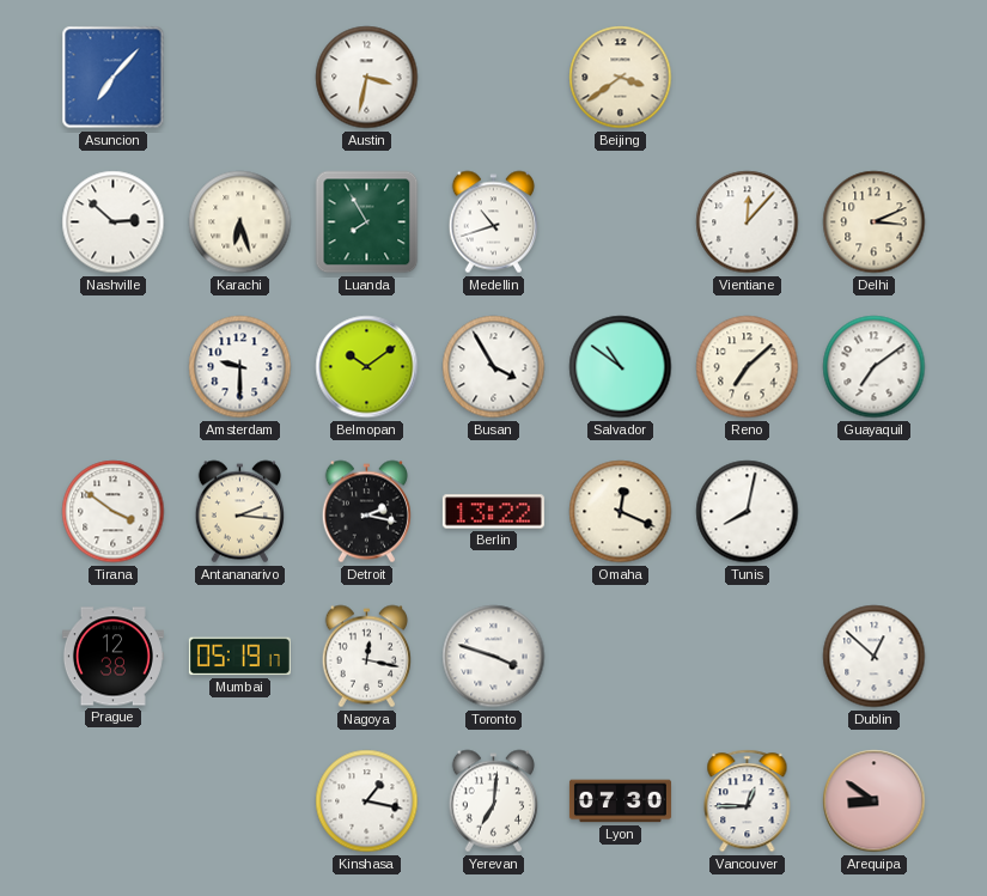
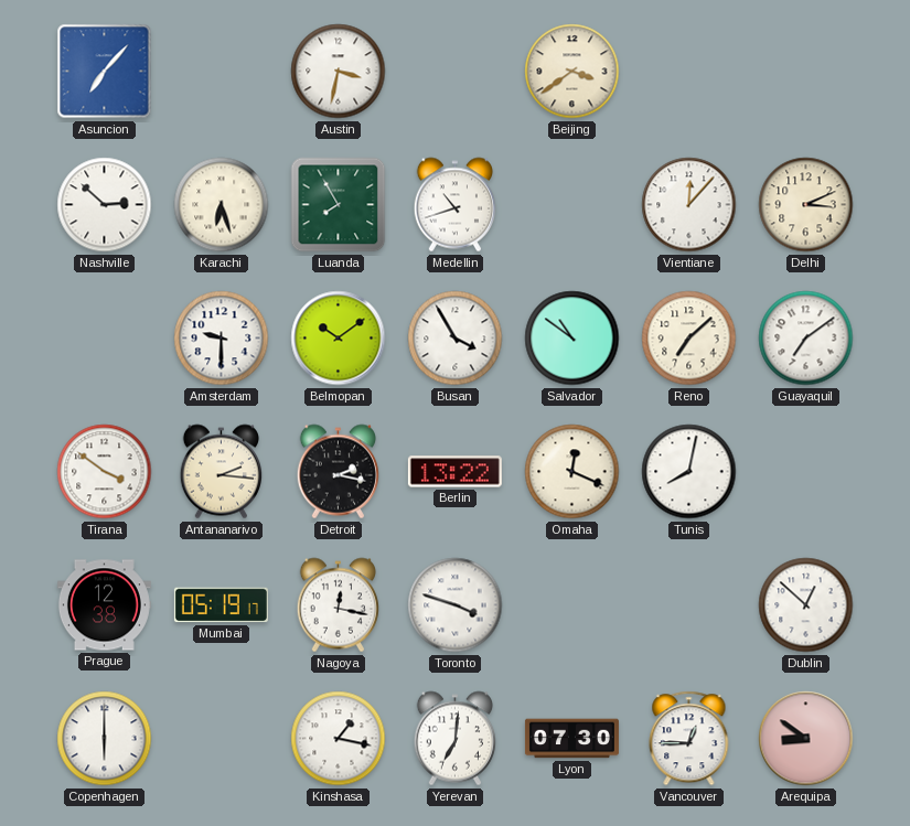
Copenhagen: none -> 6:00 (105, 739)
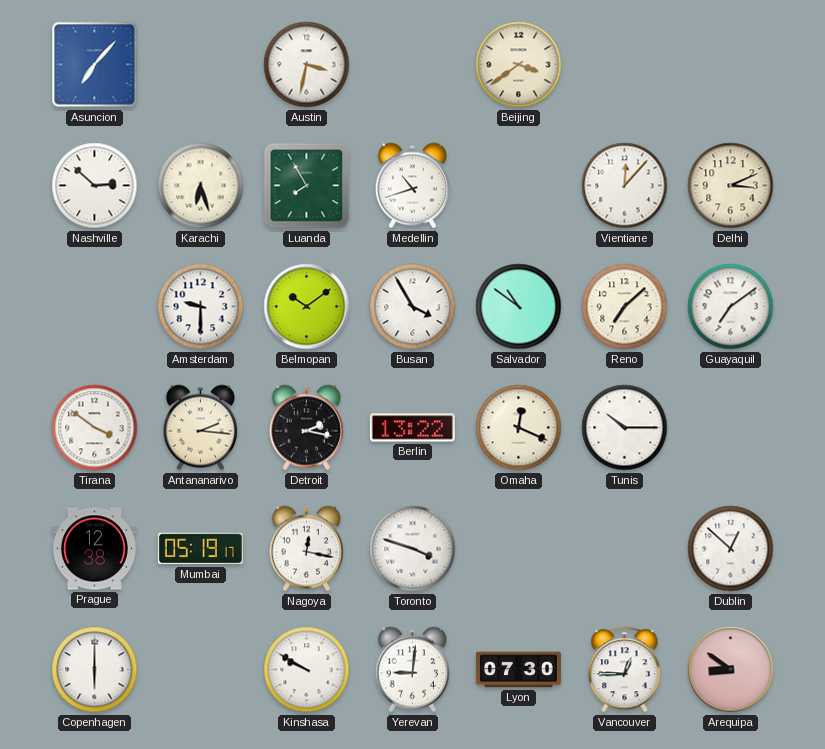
Tunis: 8:02 -> 10:15 (625, 428)
Kinshasa: 1:17 -> 9:50 (307, 670)
Yerevan: 7:01 -> 9:01 (412, 670)
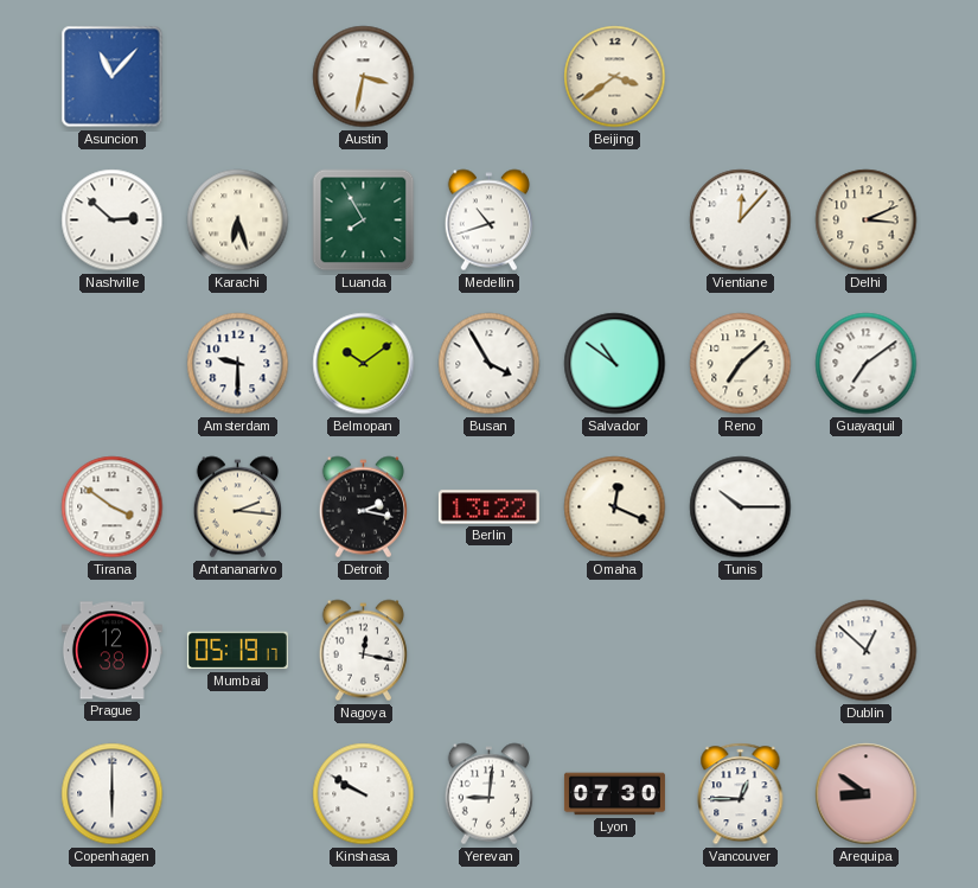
Asuncion: 7:07 -> 11:07 (113, 77)
Toronto: 3:48 -> none (413, 549)
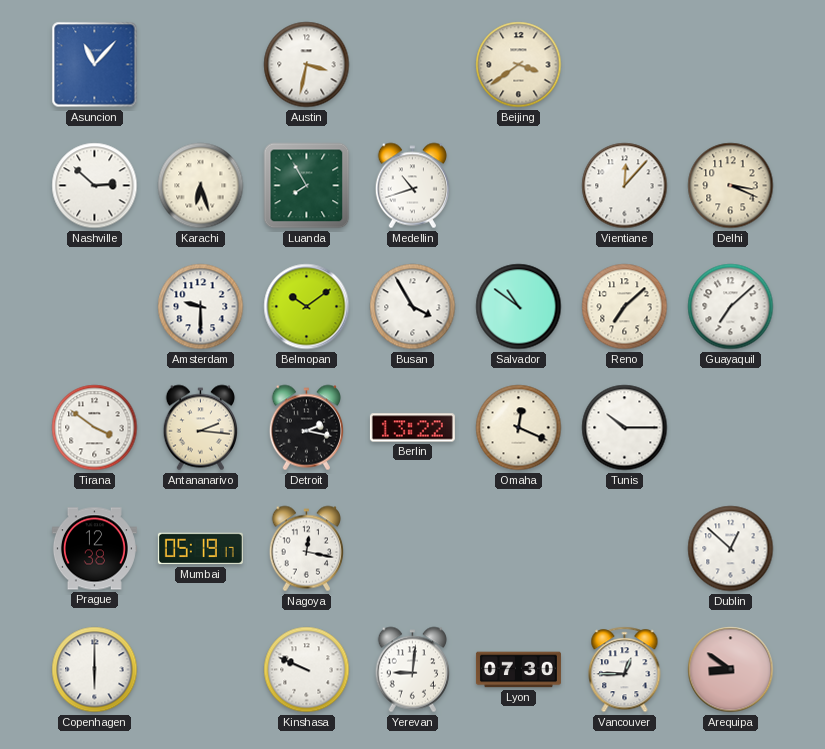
Delhi: 3:11 -> 3:19 (731, 186)
Guayaquil: 7:09 -> 7:08 (731, 307)
Kinshasa: 9:50 -> 9:49 (307, 670)
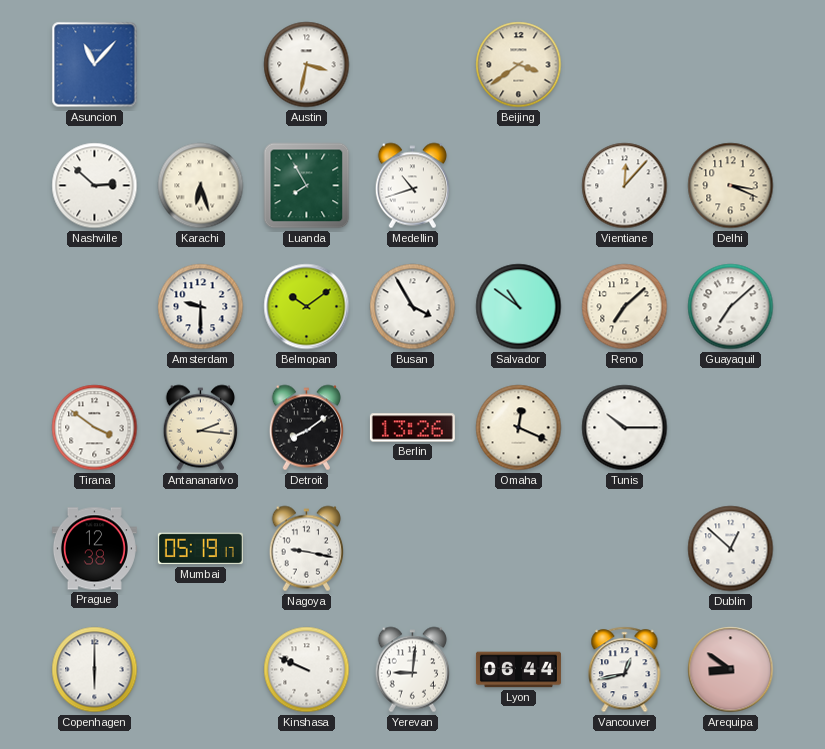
Detroit: 2:17 -> 8:09 (306, 428)
Berlin: 13:22 -> 13:26 (412, 428)
Nagoya: 12:17 -> 9:17 (306, 549)
Lyon: 07:30 -> 06:44 (518, 670)
Vancouver: 12:45 -> 12:43 (625, 670)
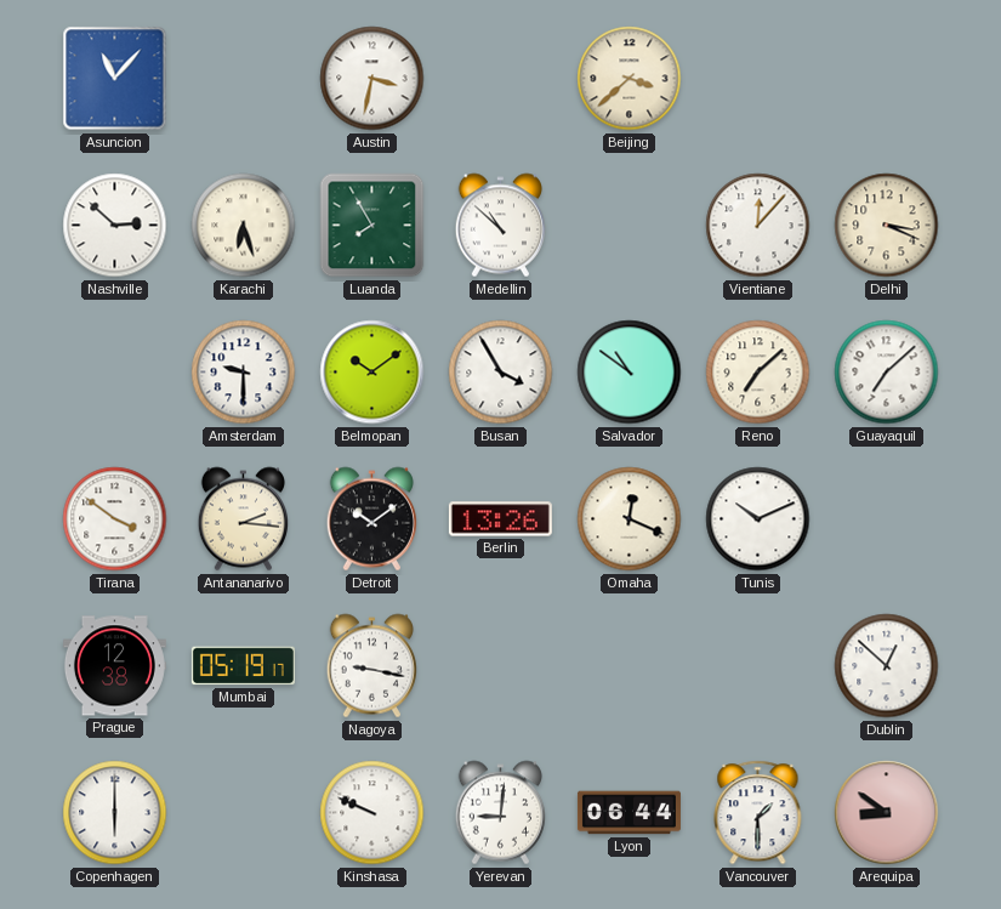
Beijing: 3:39 -> 3:38 (630, 79)
Medellin: 10:42 -> 10:52 (500, 226)
Detroit: 8:09 -> 10:09 (371, 519)
Tunis: 10:15 -> 10:11 (758, 519)
Vancouver: 12:43 -> 1:30 (758, 813)
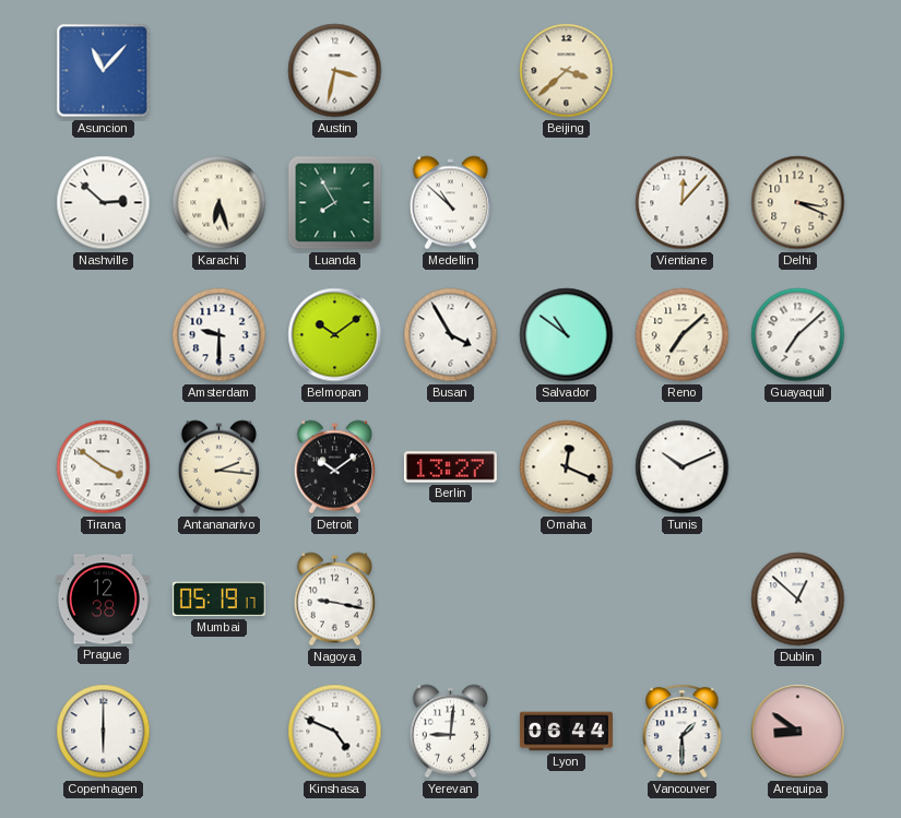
Berlin: 13:26 -> 13:27 (450, 467)
Kinshasa: 9:49 -> 4:49 (335, 732)
